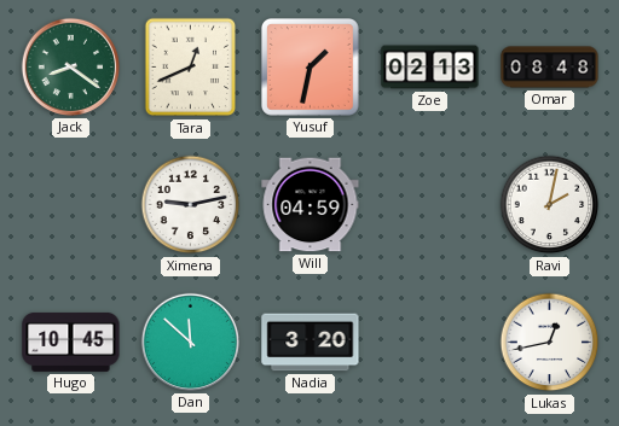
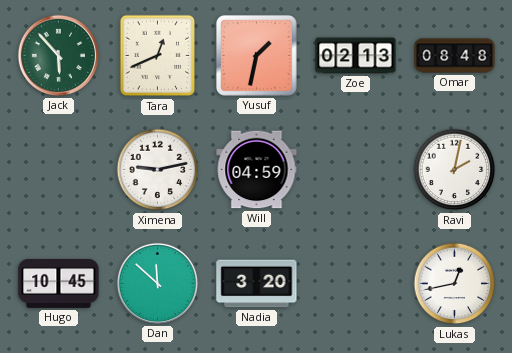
Jack: 8:21 -> 5:53 (58, 55)
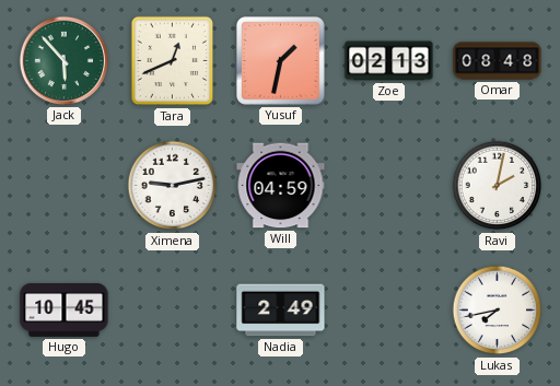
Dan: 11:52 -> none (157, 283)
Nadia: 3:20 -> 2:49 (281, 311)
Lukas: 12:43 -> 7:43 (498, 311)
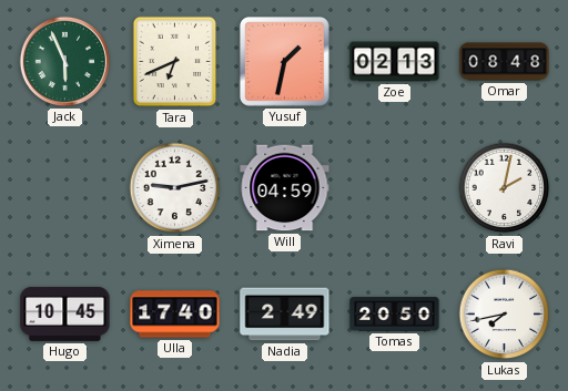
Jack: 5:53 -> 5:56 (64, 61)
Tara: 12:41 -> 6:41 (175, 62)
Ulla: none -> 17:40 (175, 315)
Tomas: none -> 20:50 (395, 315)
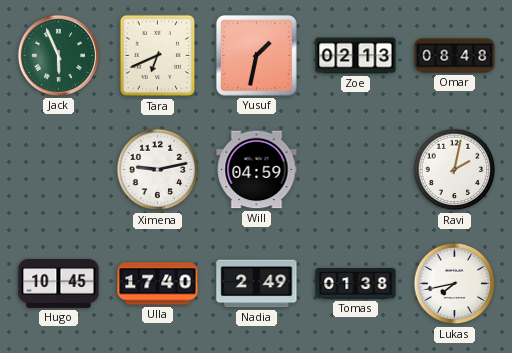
Tomas: 20:50 -> 01:38 (356, 284)
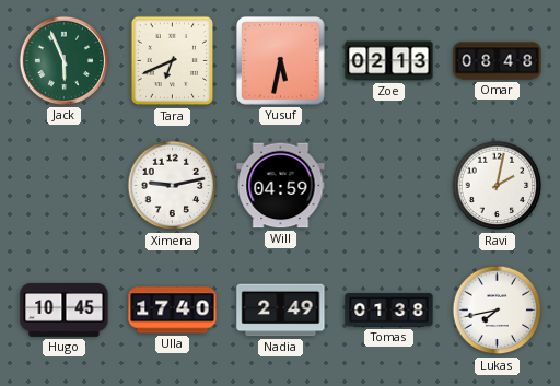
Yusuf: 1:32 -> 5:32 (280, 60)
